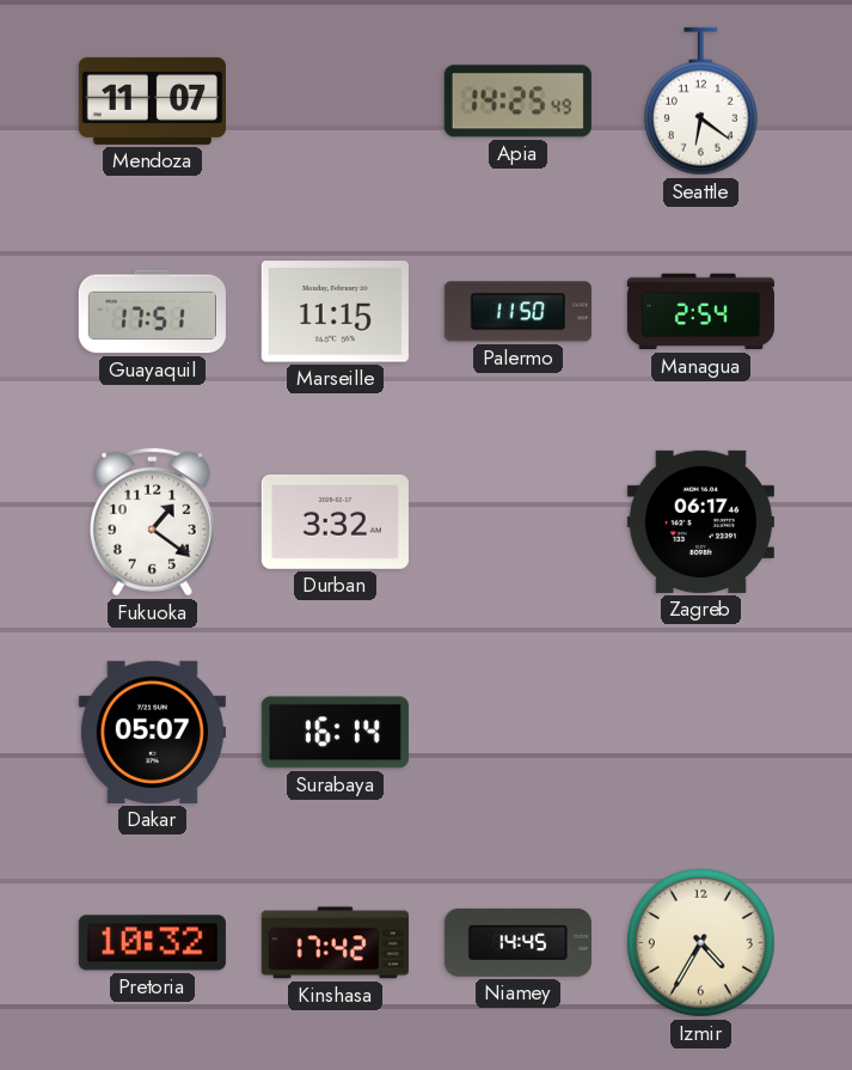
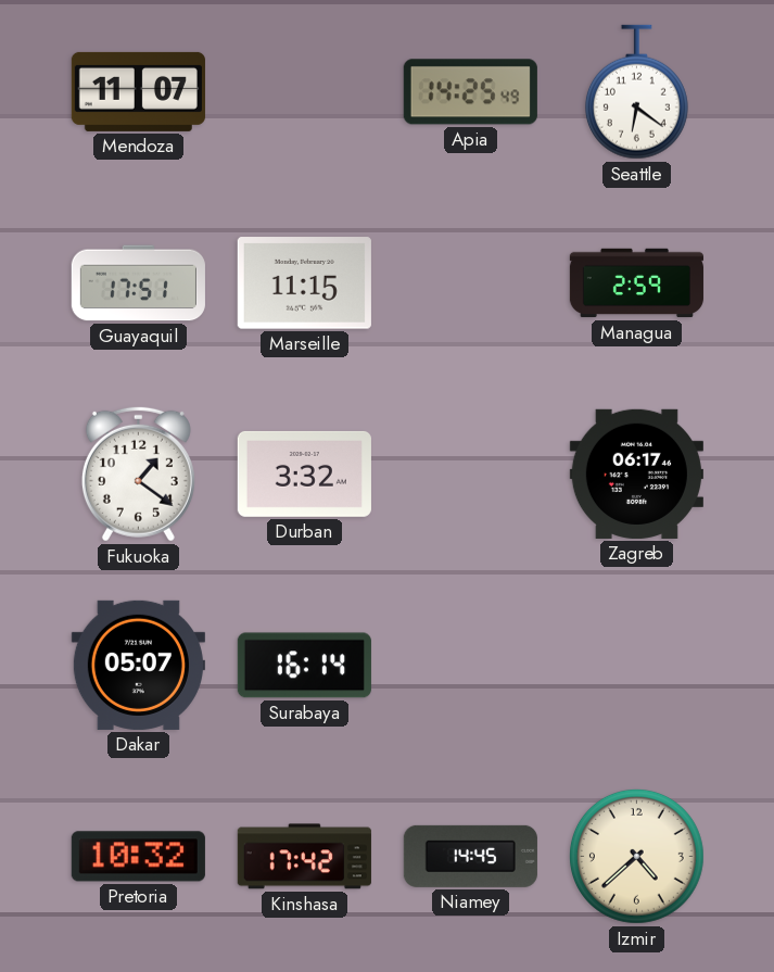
Palermo: 11:50 -> none (517, 312)
Managua: 2:54 -> 2:59 (636, 283)
Izmir: 4:35 -> 4:38 (636, 856)
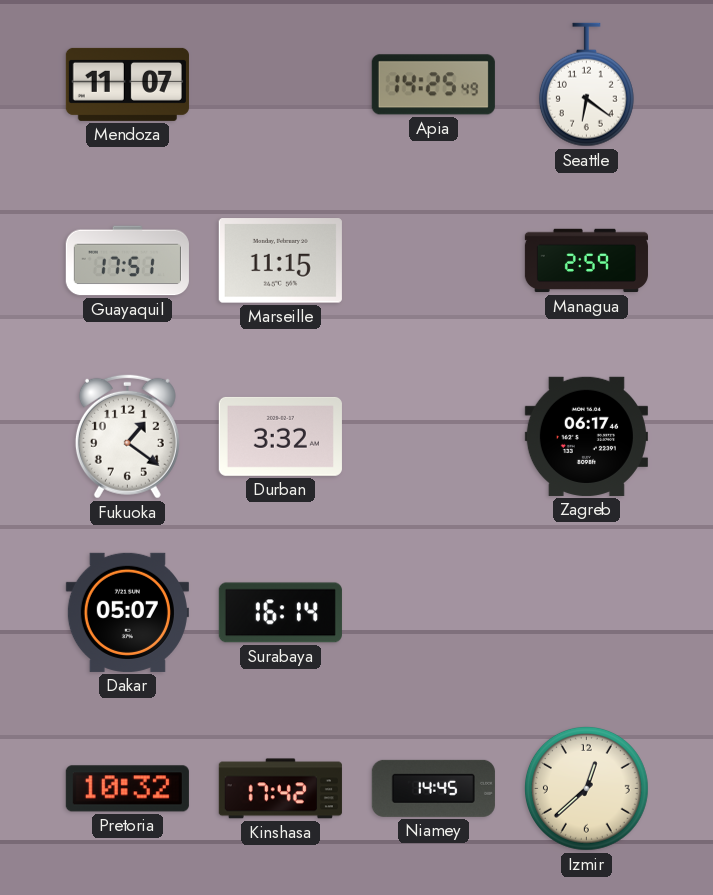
Izmir: 4:38 -> 12:38 (586, 788)
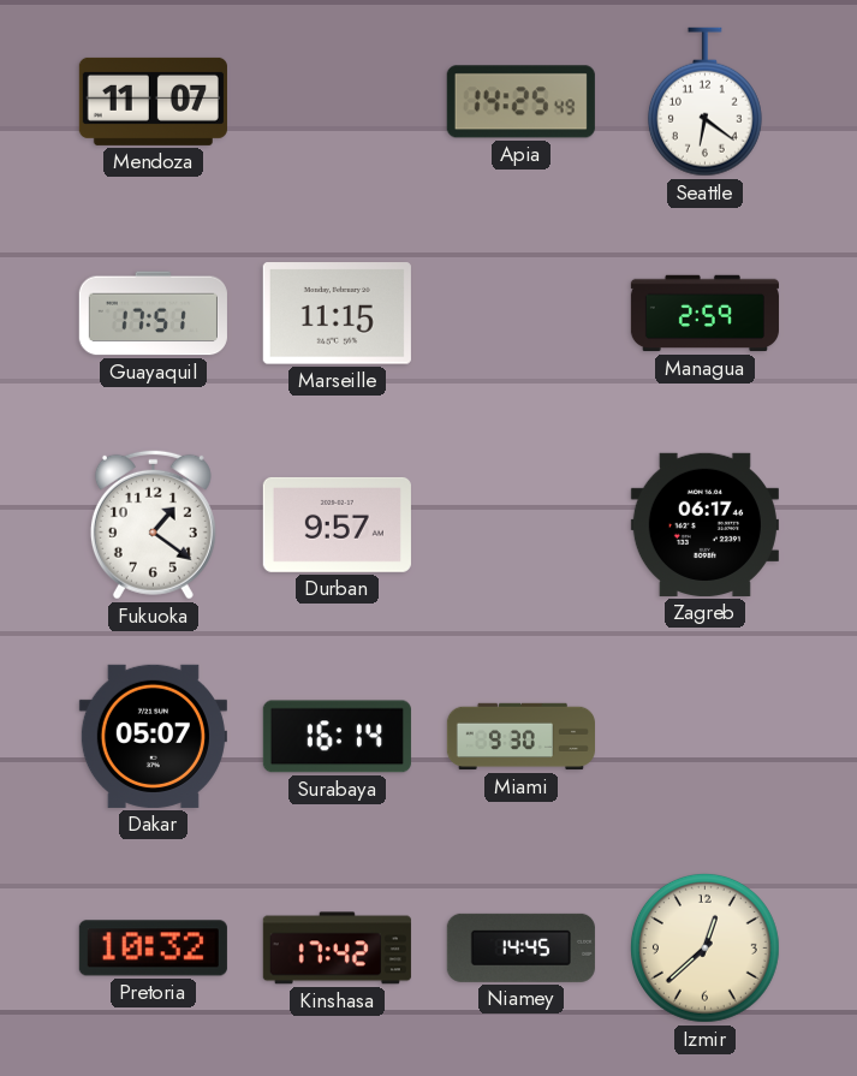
Durban: 3:32 -> 9:57 (337, 524)
Miami: none -> 9:30 (520, 737)
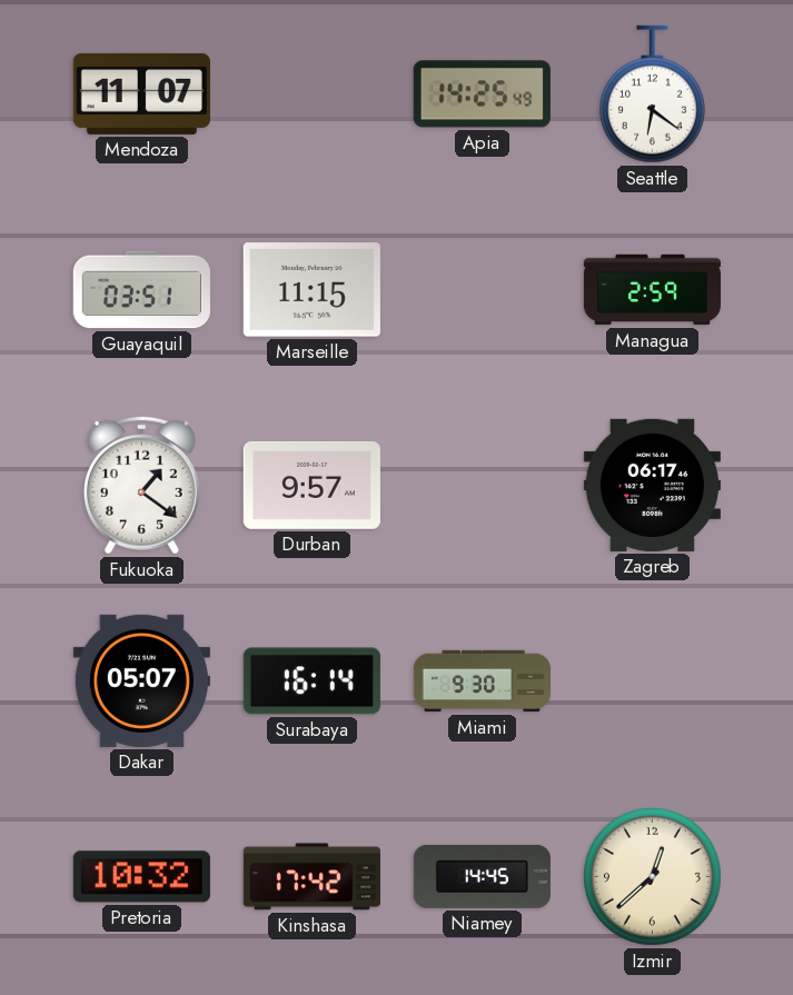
Guayaquil: 17:51 -> 03:51 (141, 290)
